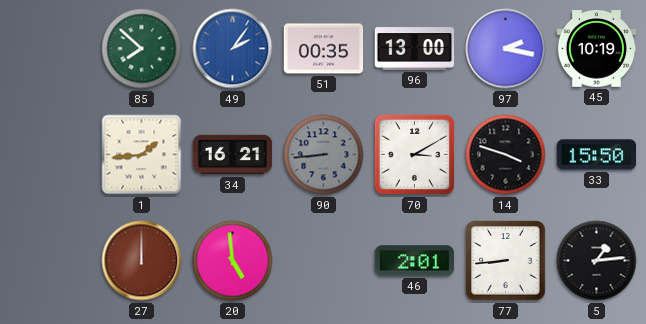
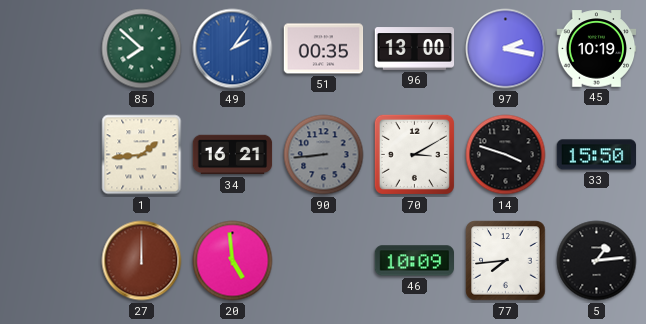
46: 2:01 -> 10:09 (415, 261)
77: 8:44 -> 7:44 (506, 261)
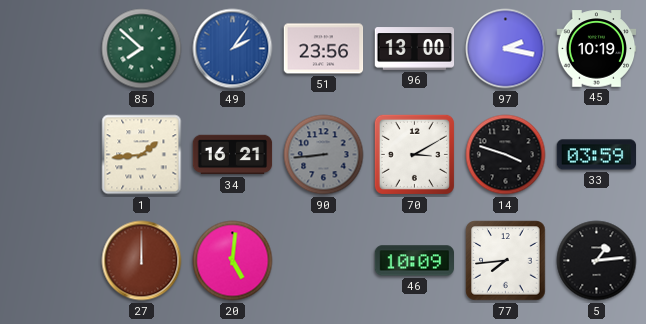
51: 00:35 -> 23:56 (324, 49)
33: 15:50 -> 03:59 (597, 155)
20: 4:59 -> 5:01 (233, 261)
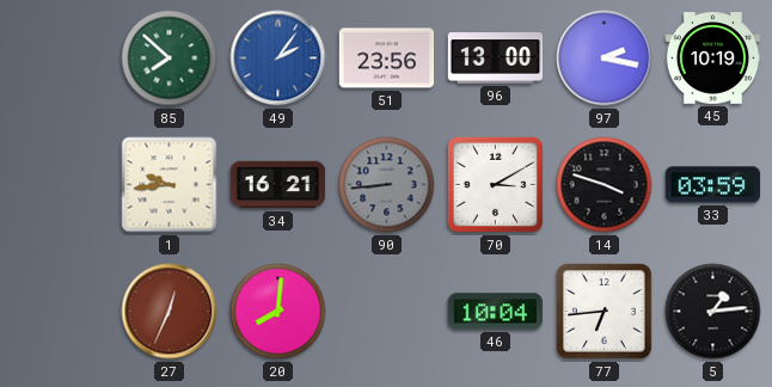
1: 1:44 -> 9:44 (170, 185)
27: 12:00 -> 12:34 (170, 312)
20: 5:01 -> 8:01 (278, 312)
46: 10:09 -> 10:04 (496, 312)
77: 7:44 -> 6:44 (605, 312)
